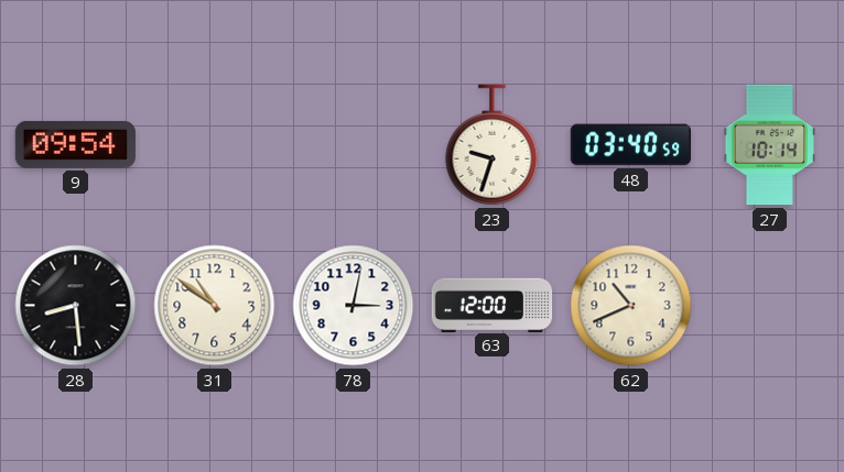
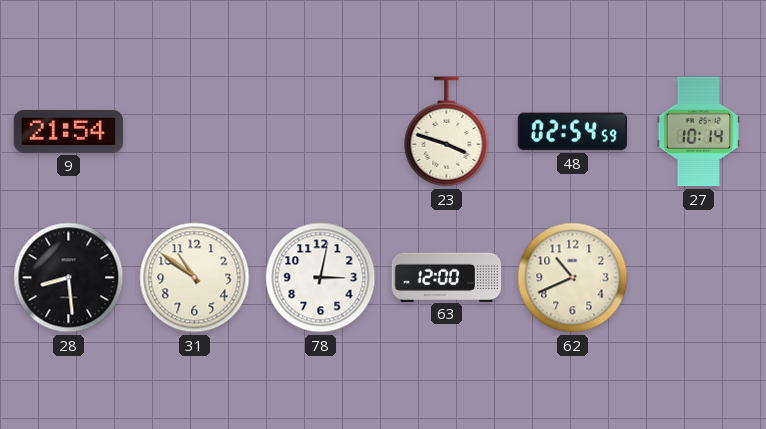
9: 09:54 -> 21:54 (68, 131)
23: 9:33 -> 3:48 (447, 132)
48: 03:40 -> 02:54 (572, 132)
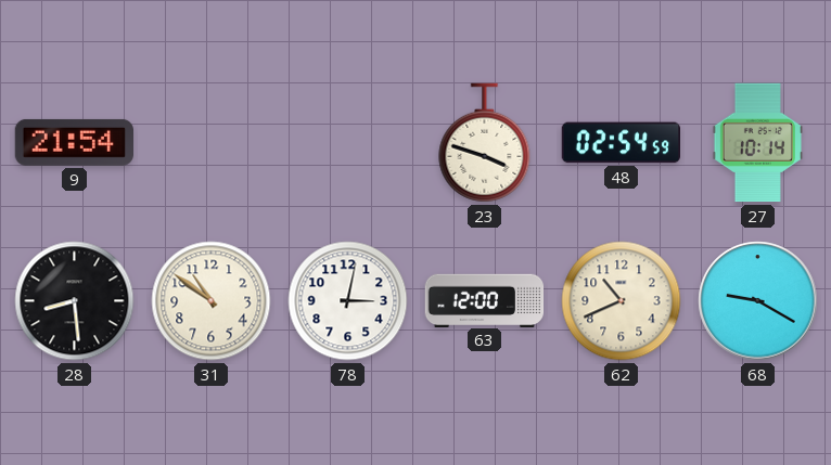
68: none -> 9:20 (758, 301)
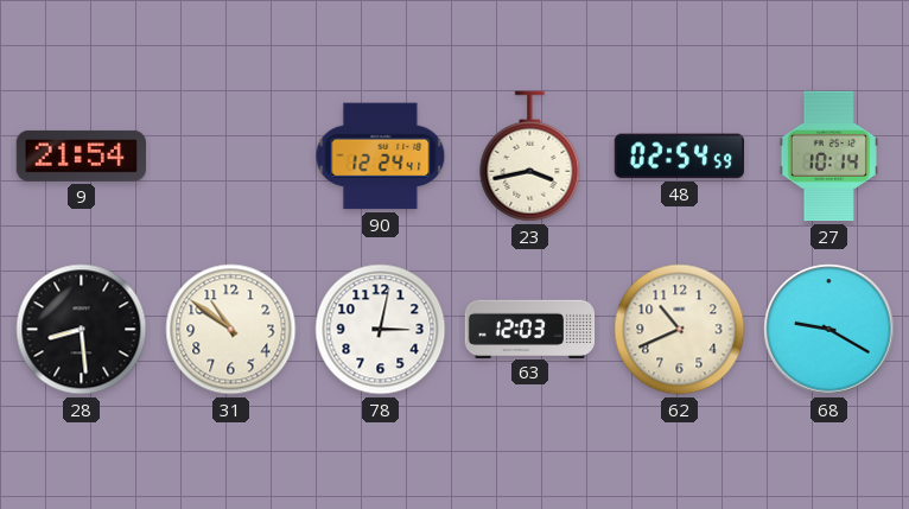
90: none -> 12:24 (381, 157)
23: 3:48 -> 3:43 (530, 157)
63: 12:00 -> 12:03 (530, 329)
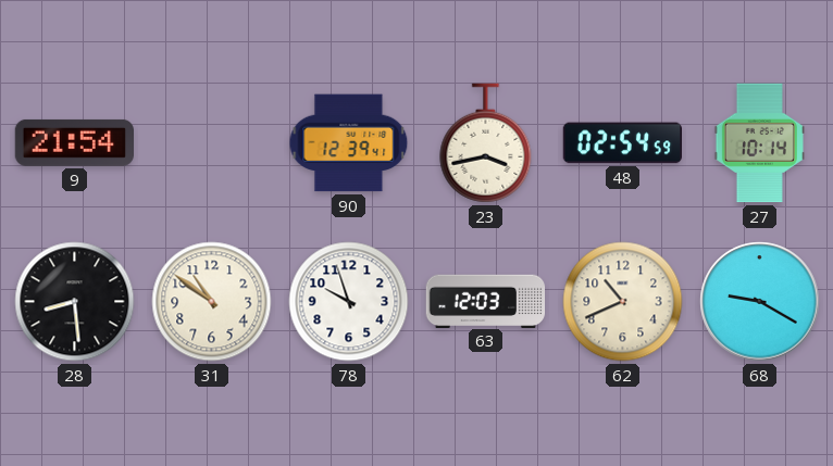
90: 12:24 -> 12:39 (349, 143)
78: 3:02 -> 9:57 (349, 302)
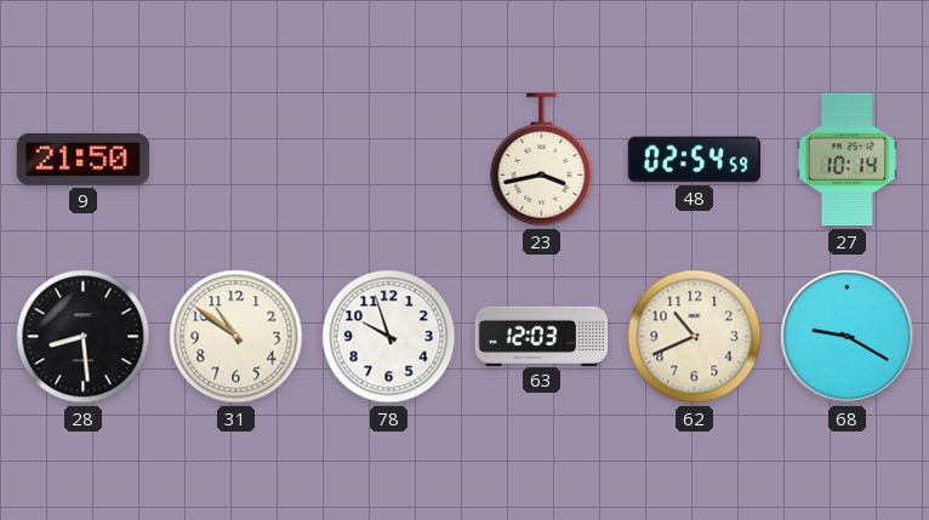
9: 21:54 -> 21:50 (82, 159)
90: 12:39 -> none (349, 143)
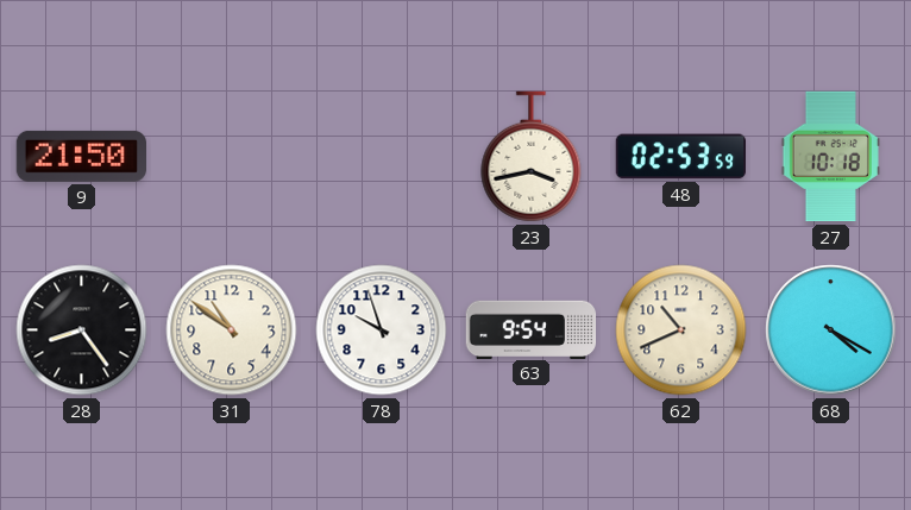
48: 02:54 -> 02:53 (680, 157)
27: 10:14 -> 10:18 (830, 157)
28: 8:29 -> 8:24 (82, 330)
63: 12:03 -> 9:54 (532, 329)
68: 9:20 -> 4:20 (831, 330)
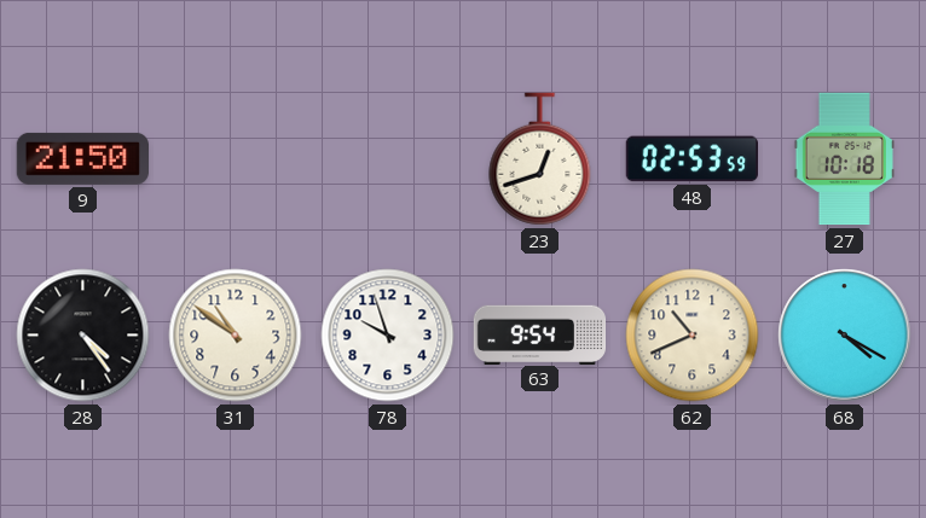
23: 3:43 -> 12:42 (540, 159)
28: 8:24 -> 4:24 (83, 336)
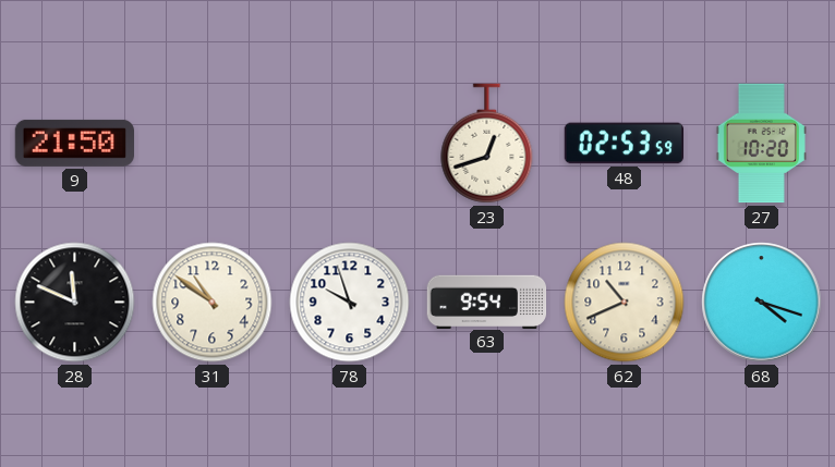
27: 10:18 -> 10:20 (761, 144)
28: 4:24 -> 11:49 (75, 303)
68: 4:20 -> 4:18 (762, 303)
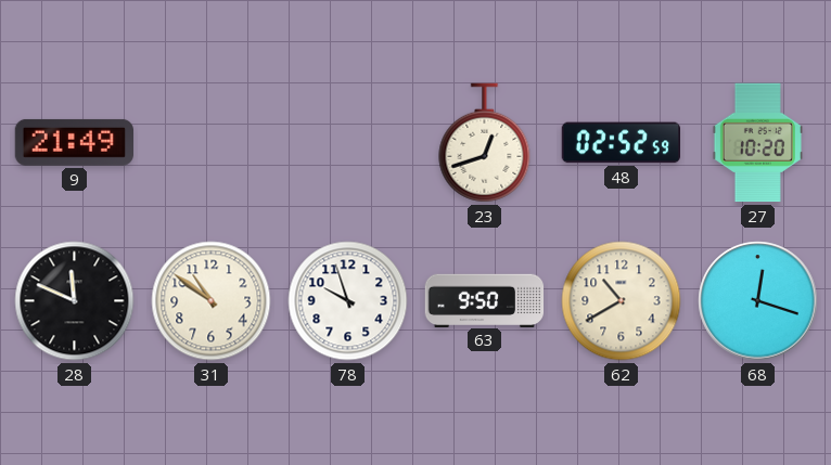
9: 21:50 -> 21:49 (74, 142)
48: 02:53 -> 02:52 (621, 143)
63: 9:54 -> 9:50 (485, 300)
62: 10:41 -> 10:40 (622, 301)
68: 4:18 -> 12:18 (758, 301)
